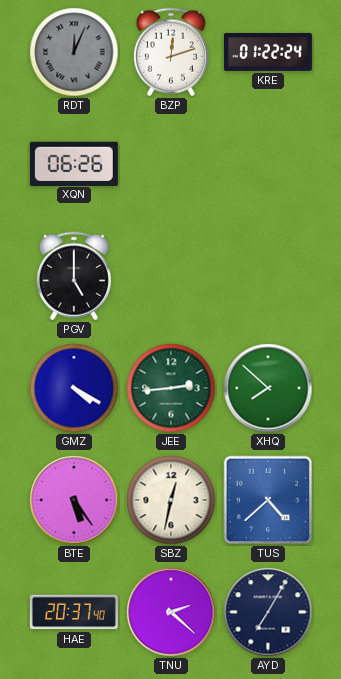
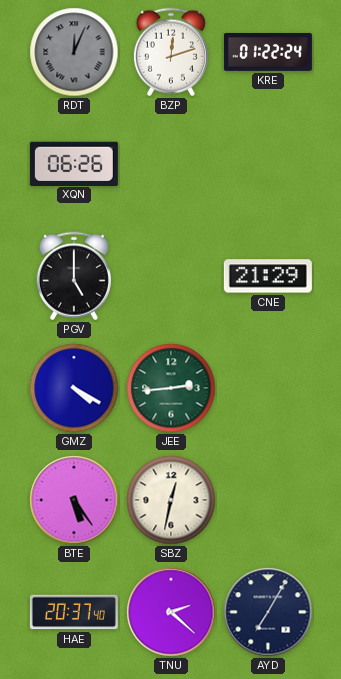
CNE: none -> 21:29 (268, 276)
XHQ: 7:52 -> none (268, 388)
TUS: 4:38 -> none (268, 500)
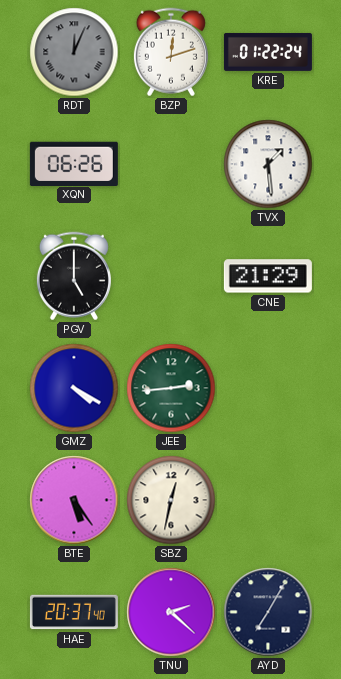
TVX: none -> 1:29 (268, 164)
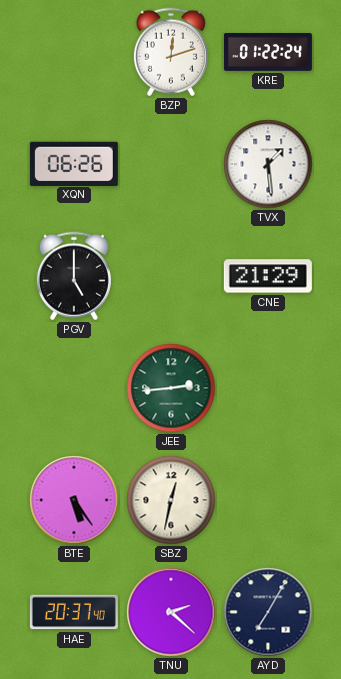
RDT: 12:04 -> none (74, 52)
GMZ: 4:20 -> none (74, 388)
